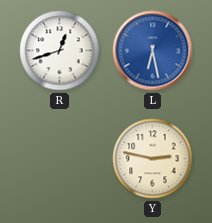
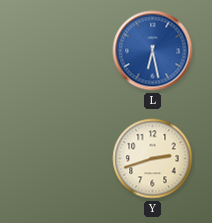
R: 12:42 -> none (60, 51)
Y: 2:47 -> 2:42 (153, 159)
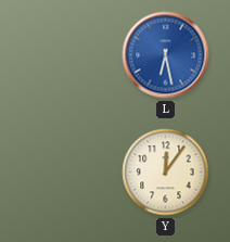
Y: 2:42 -> 12:06 (166, 173)
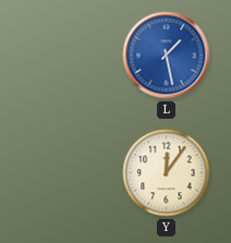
L: 6:28 -> 1:28 (167, 56)
